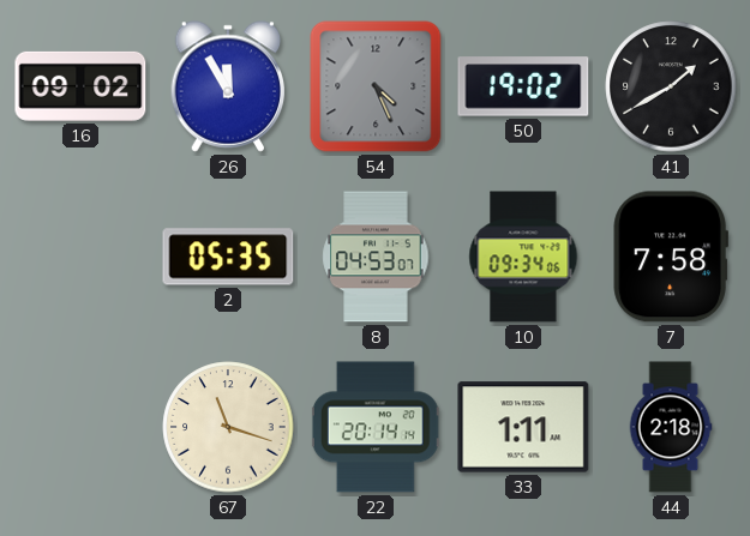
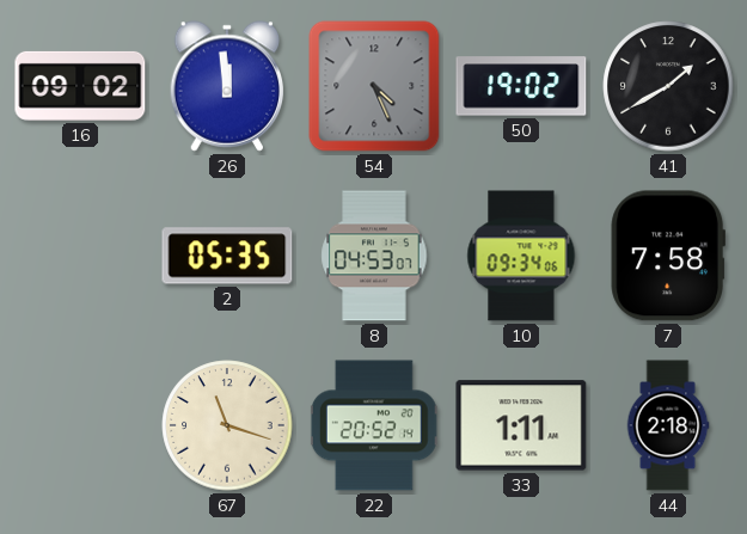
26: 11:55 -> 11:59 (227, 86)
22: 20:14 -> 20:52 (374, 425)
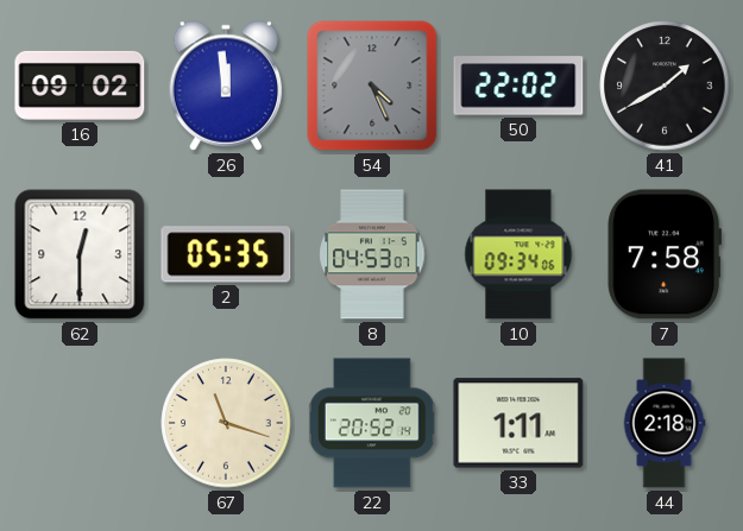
50: 19:02 -> 22:02 (518, 86)
62: none -> 12:30 (80, 254)
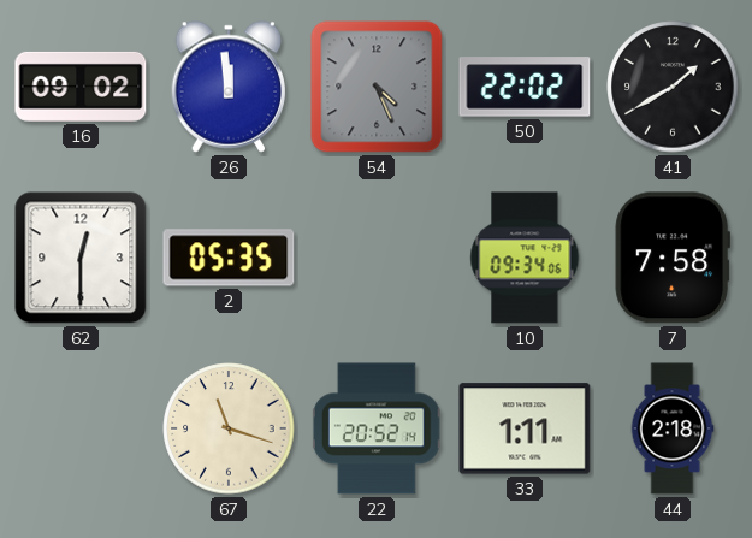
8: 04:53 -> none (372, 254)
